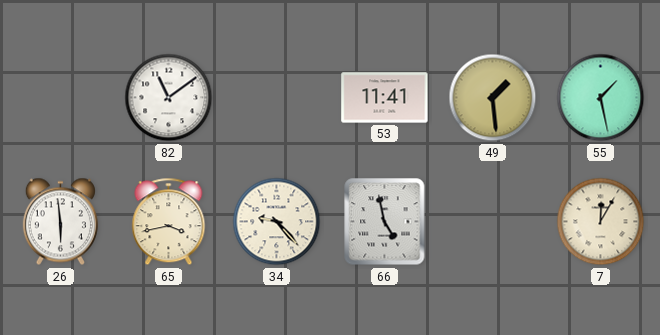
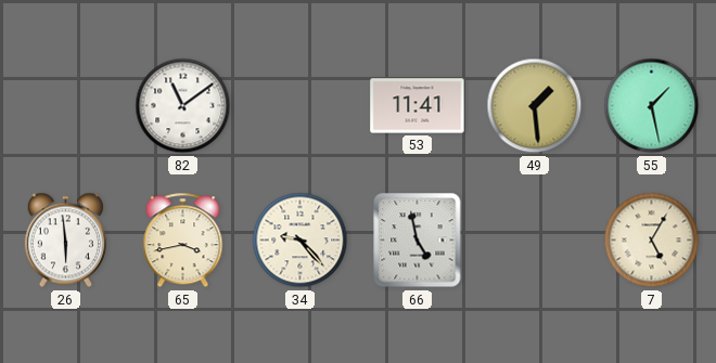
7: 12:05 -> 5:05 (652, 241)
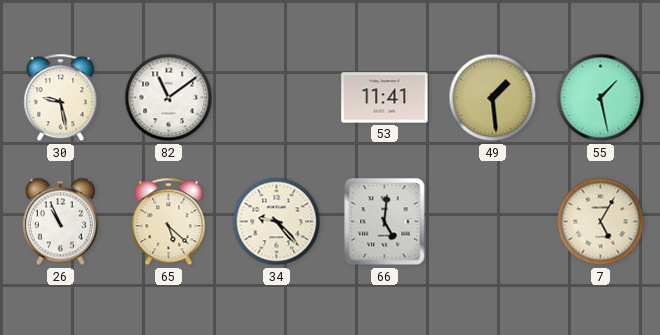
30: none -> 9:28 (61, 98)
26: 5:59 -> 10:56 (60, 222)
65: 3:43 -> 5:22 (169, 222)
66: 4:58 -> 5:01 (385, 222)
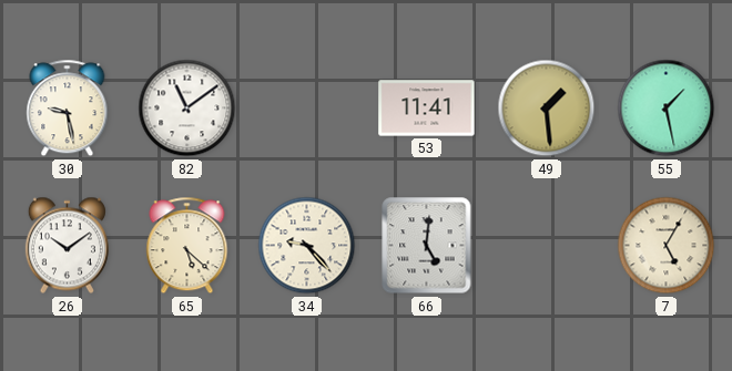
26: 10:56 -> 10:09 (67, 246)
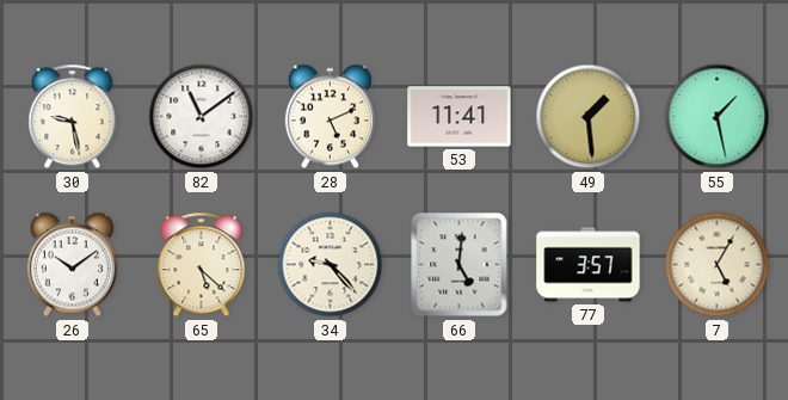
28: none -> 5:11 (330, 117)
77: none -> 3:57 (589, 265)
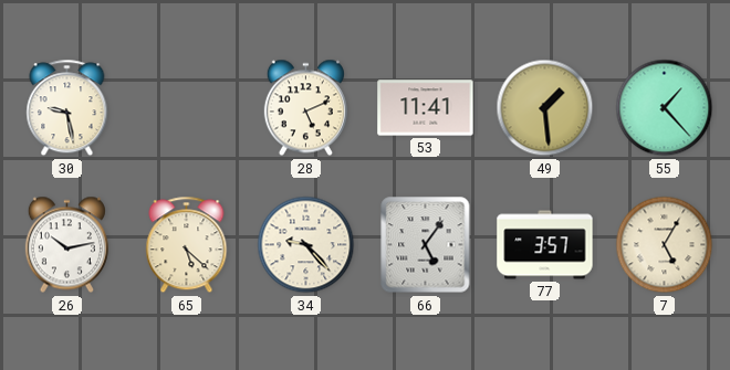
82: 11:09 -> none (202, 117)
55: 1:28 -> 1:23 (665, 108)
26: 10:09 -> 10:13 (66, 245)
66: 5:01 -> 5:06 (426, 245)
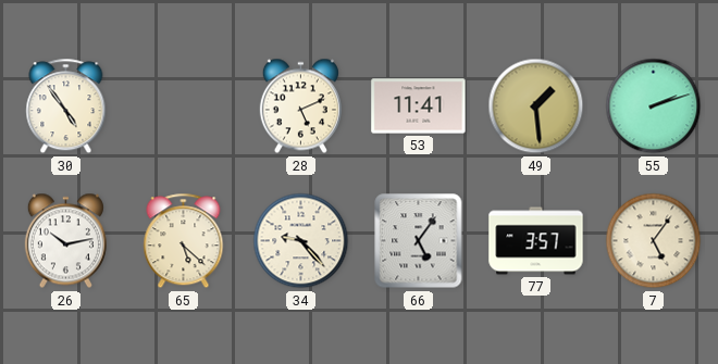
30: 9:28 -> 4:54 (66, 106)
55: 1:23 -> 2:12 (654, 106)
7: 5:05 -> 5:06 (654, 241)
